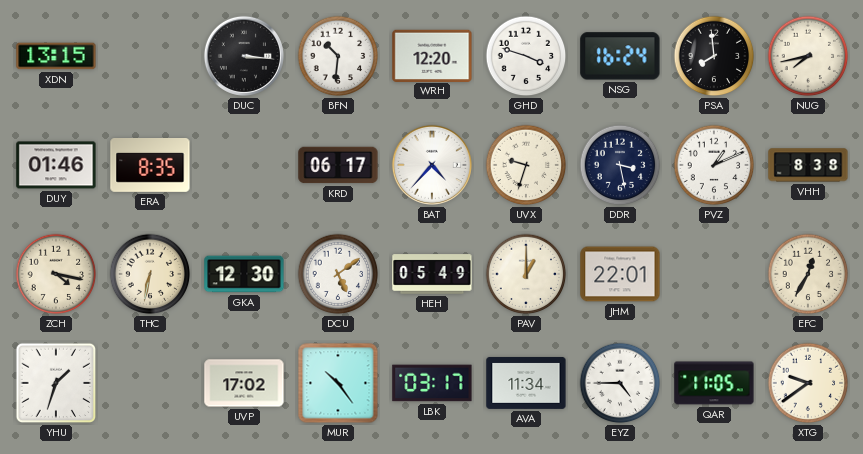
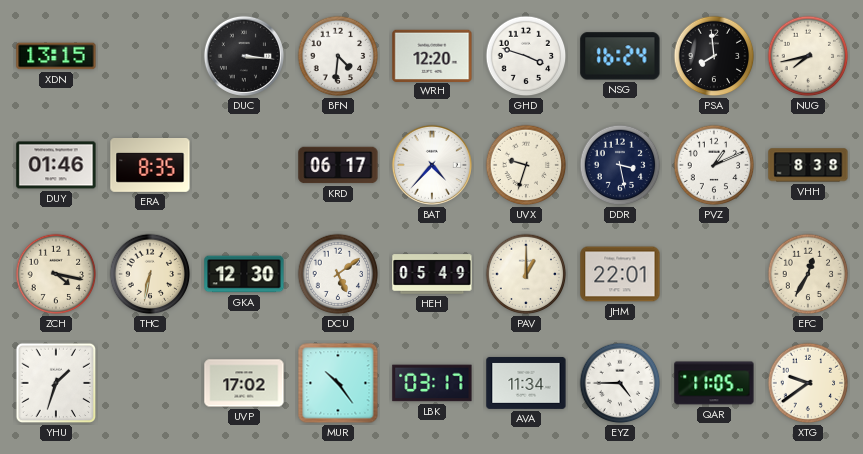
BFN: 10:31 -> 4:31 (338, 56)
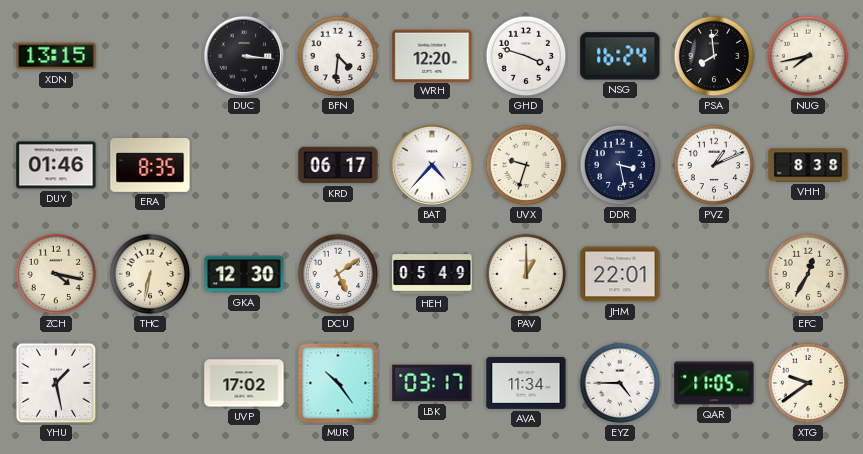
YHU: 1:33 -> 1:28 (56, 383)
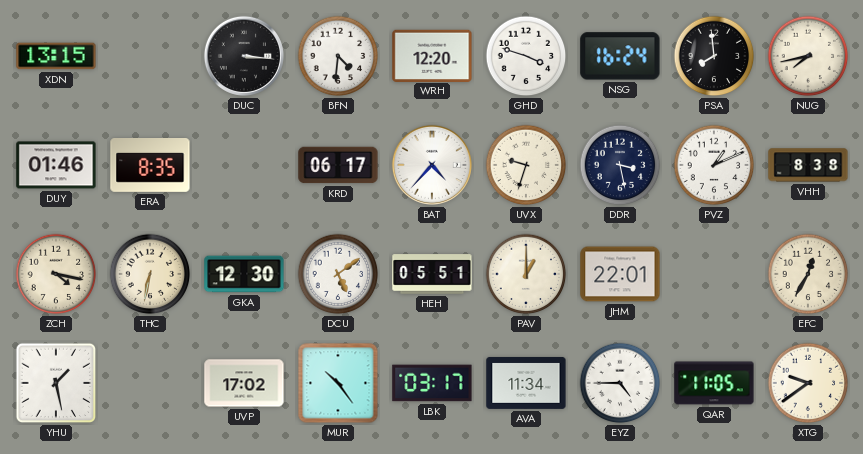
HEH: 05:49 -> 05:51 (432, 274)
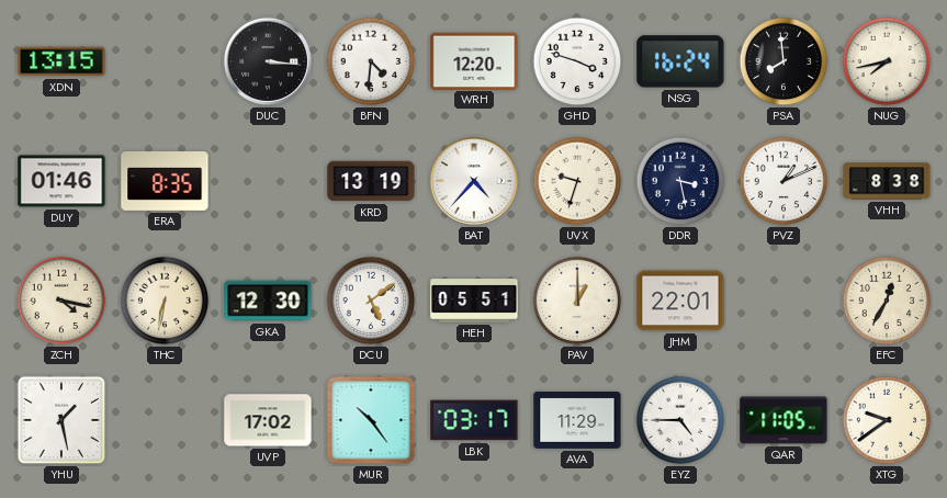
KRD: 06:17 -> 13:19 (371, 181)
AVA: 11:34 -> 11:29 (577, 420)
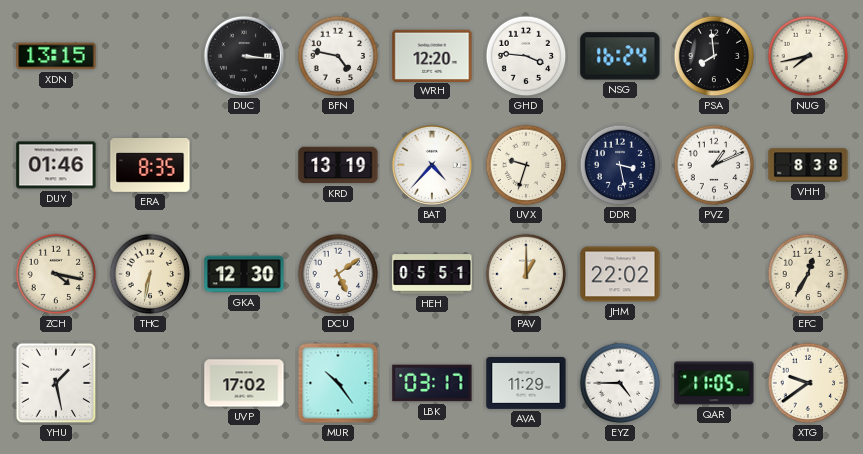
BFN: 4:31 -> 4:47 (338, 56)
GHD: 3:48 -> 3:46 (526, 56)
JHM: 22:01 -> 22:02 (620, 274)
